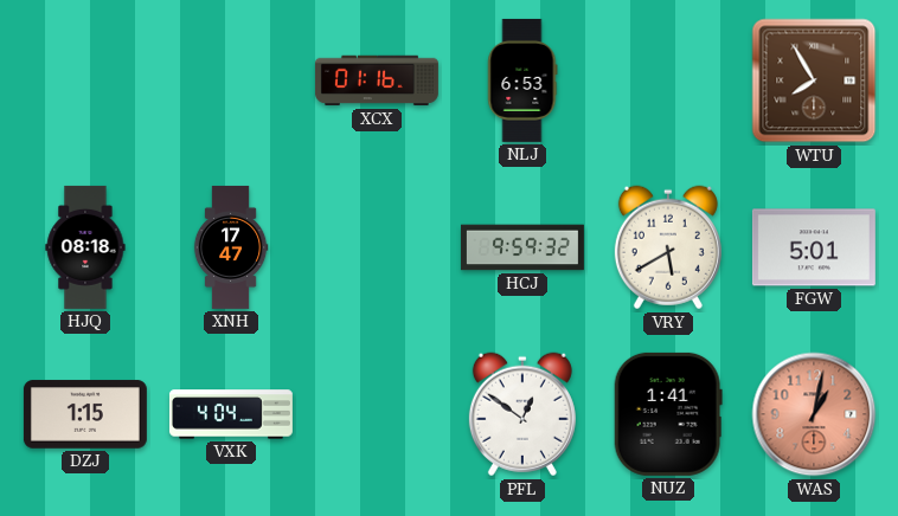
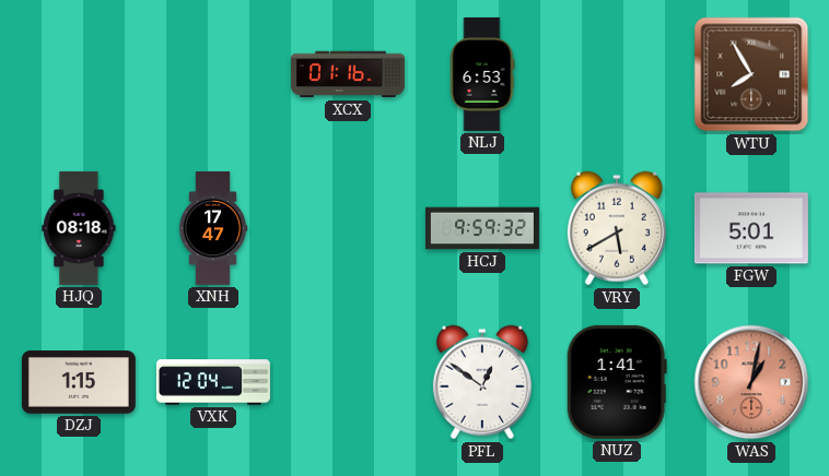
VXK: 4:04 -> 12:04 (213, 382)
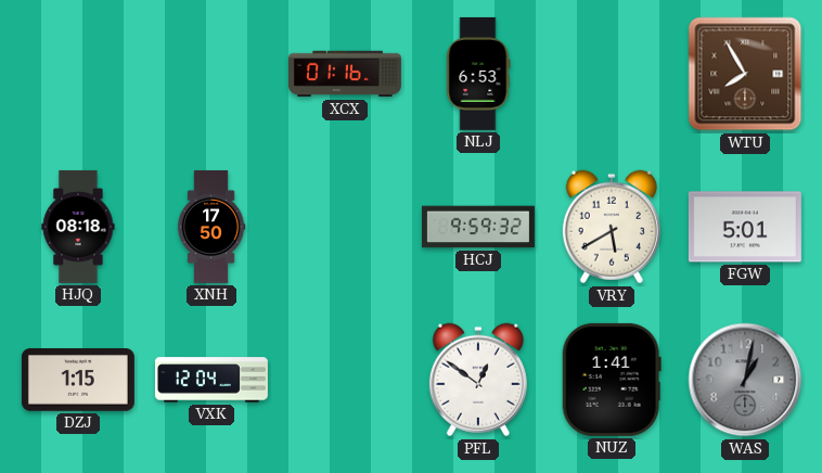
XNH: 17:47 -> 17:50 (211, 227)
WAS dial: salmon -> grey (745, 380)
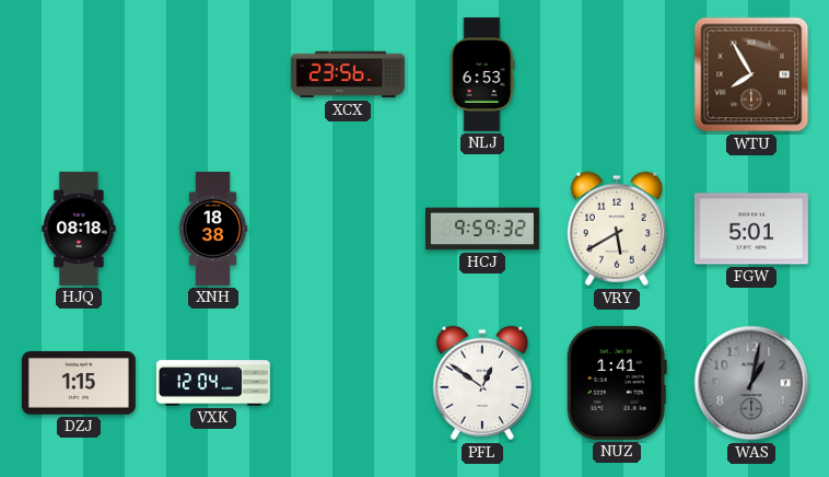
XCX: 01:16 -> 23:56 (348, 74)
XNH: 17:50 -> 18:38 (213, 229)
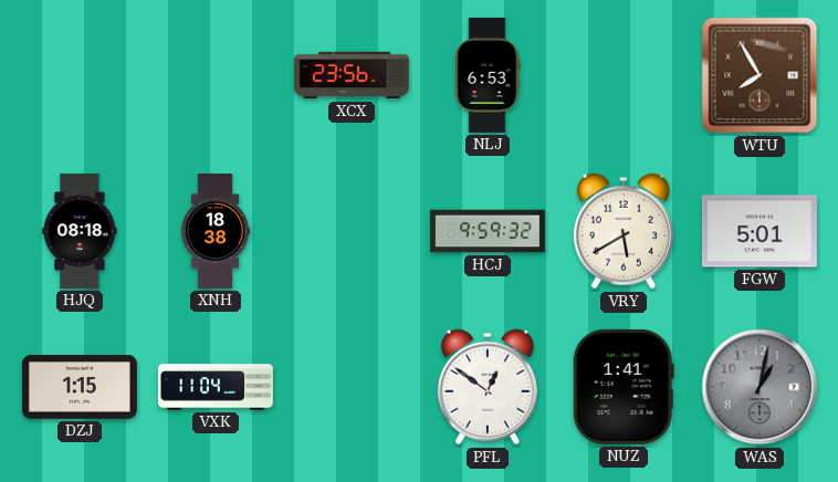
VXK: 12:04 -> 11:04 (216, 387)
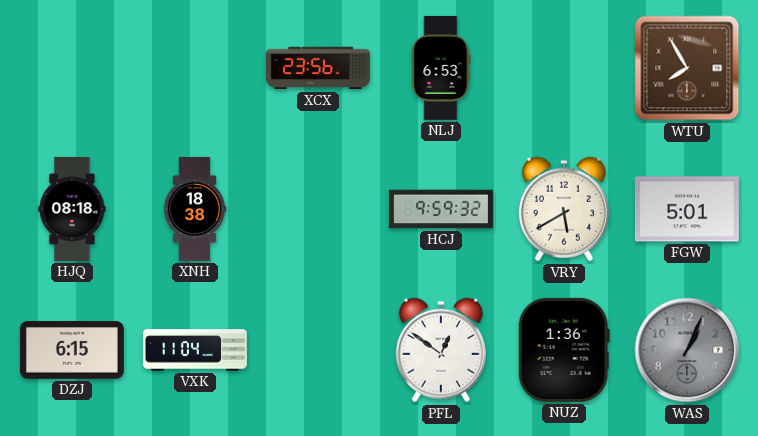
DZJ: 1:15 -> 6:15 (72, 350)
NUZ: 1:41 -> 1:36 (564, 350)
WAS: 1:02 -> 1:04 (687, 350)
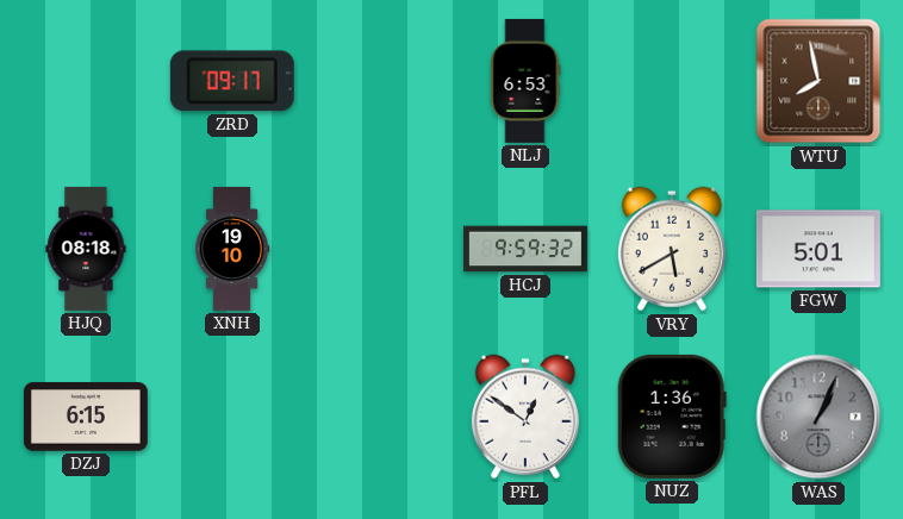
ZRD: none -> 09:17 (232, 81)
XCX: 23:56 -> none (318, 68)
WTU: 7:55 -> 7:58 (818, 81)
XNH: 18:38 -> 19:10 (232, 249)
VXK: 11:04 -> none (195, 350)
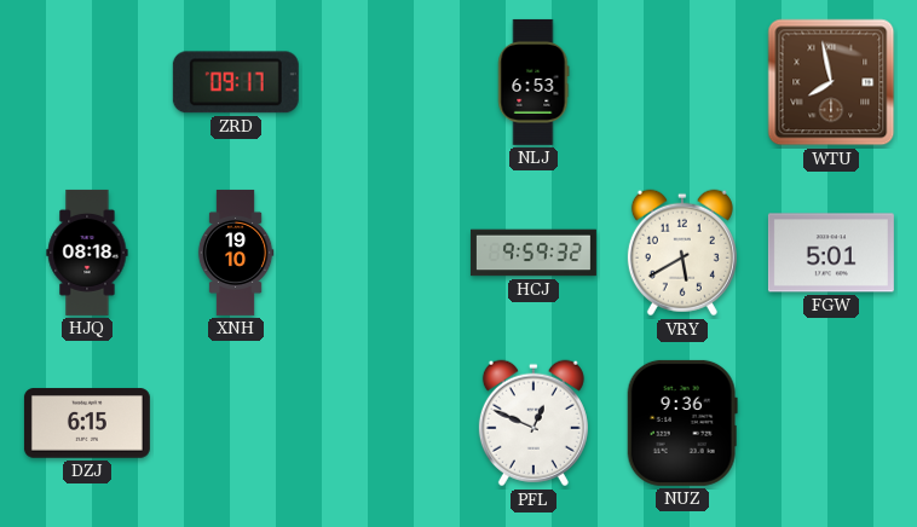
PFL: 12:51 -> 12:49 (534, 423)
NUZ: 1:36 -> 9:36 (682, 423)
WAS: 1:04 -> none (818, 417)
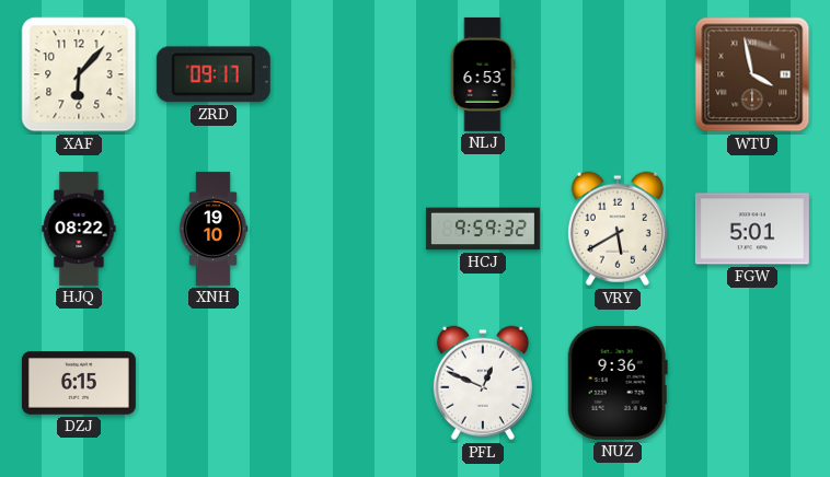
XAF: none -> 6:07 (79, 74)
WTU: 7:58 -> 3:58 (752, 74)
HJQ: 08:18 -> 08:22 (79, 229)
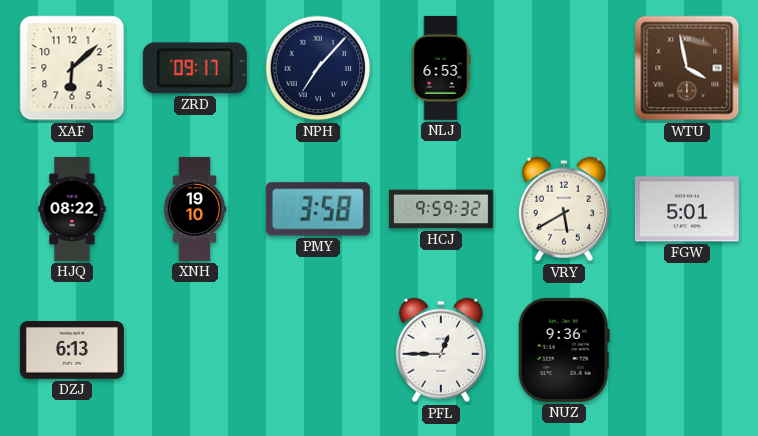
XAF: 6:07 -> 6:08 (72, 68)
NPH: none -> 7:07 (318, 68)
PMY: none -> 3:58 (318, 209)
DZJ: 6:15 -> 6:13 (72, 350)
PFL: 12:49 -> 12:45 (441, 350)
